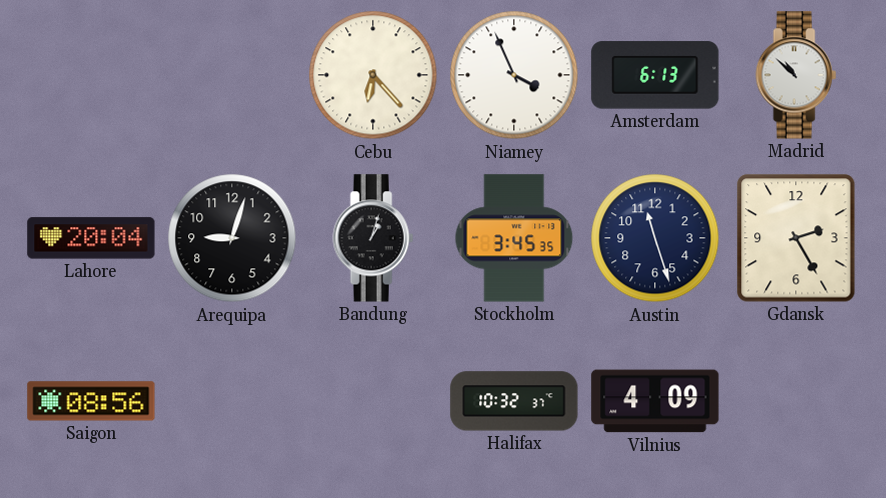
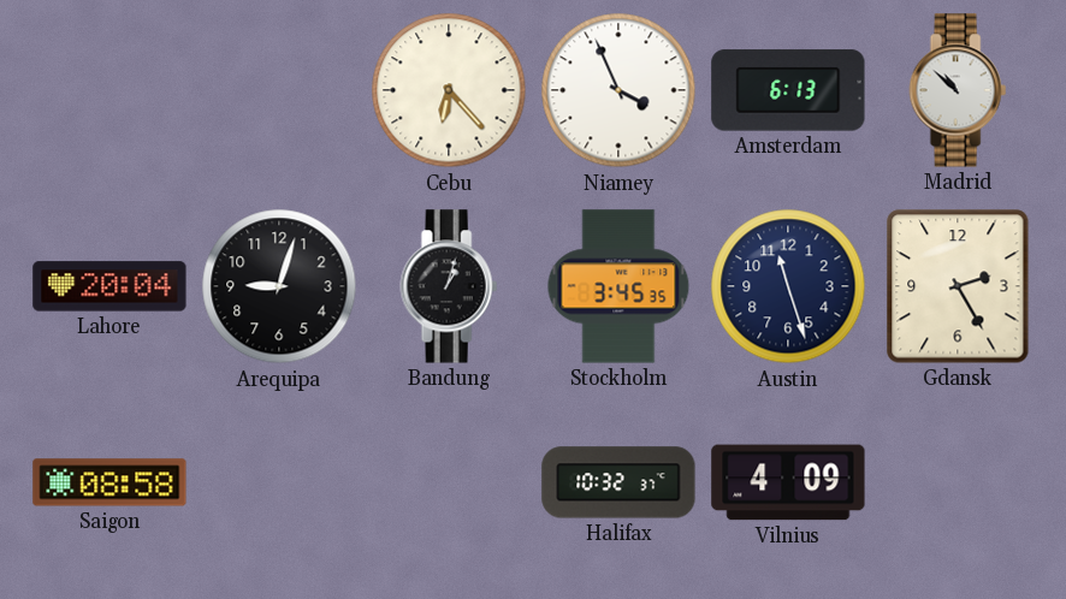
Saigon: 08:56 -> 08:58 (109, 482)
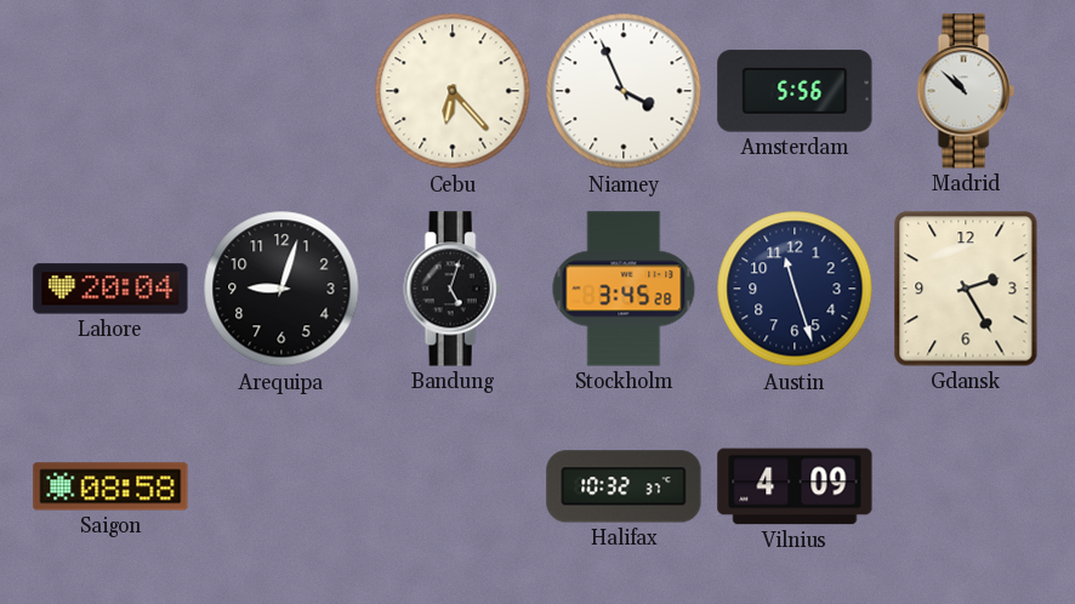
Amsterdam: 6:13 -> 5:56 (795, 91)
Bandung: 1:03 -> 5:03 (453, 289)
Stockholm: 3:45:35 -> 3:45:28 (624, 289)
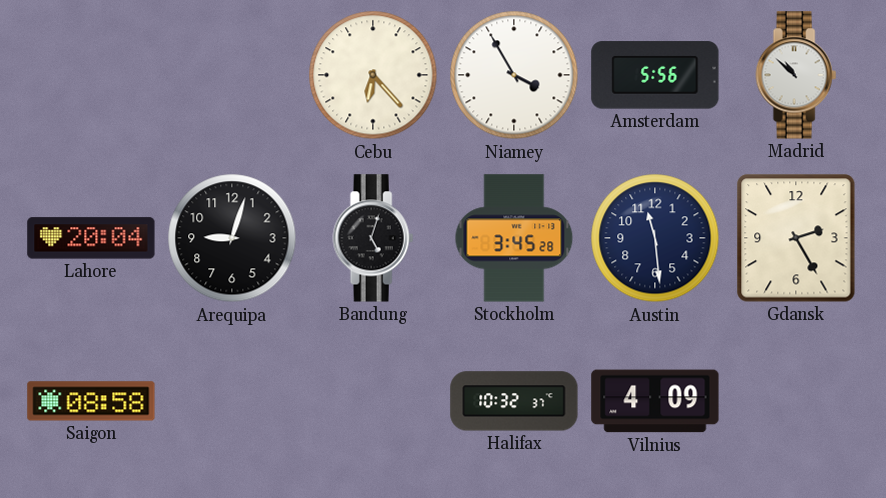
Niamey: 3:56 -> 3:55 (514, 75)
Austin: 11:27 -> 11:29 (655, 238)
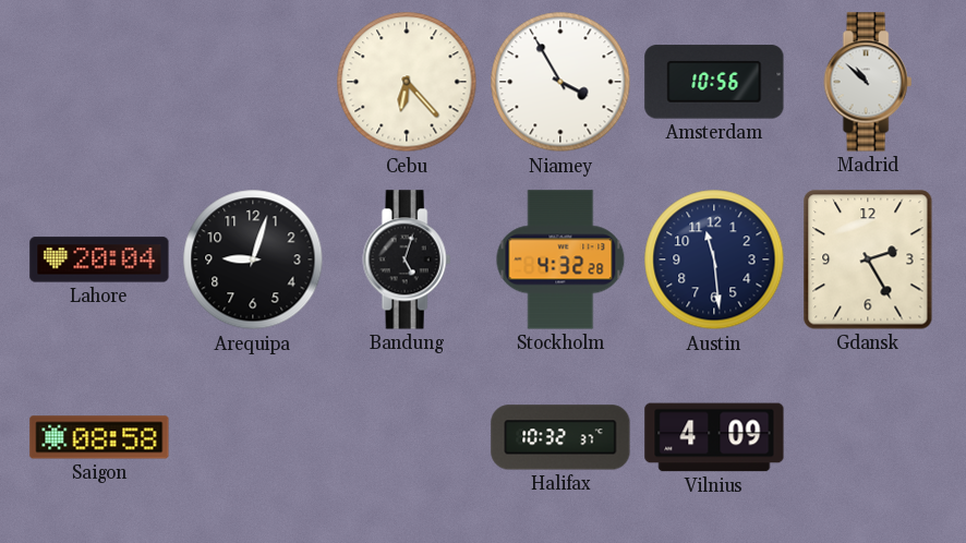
Amsterdam: 5:56 -> 10:56 (714, 82)
Stockholm: 3:45 -> 4:32 (560, 260)
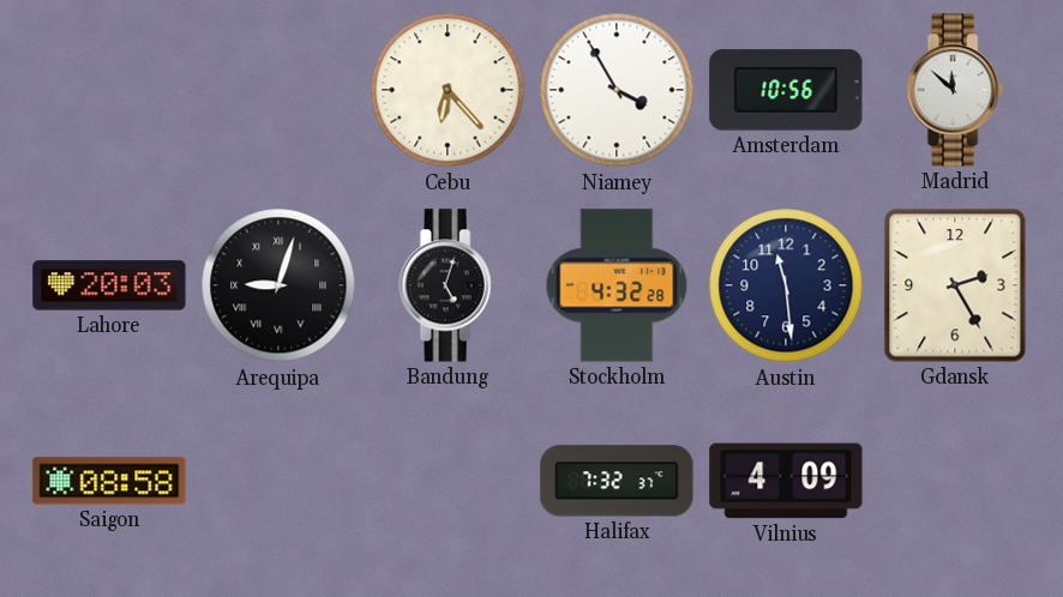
Madrid: 10:52 -> 11:52 (955, 90)
Lahore: 20:04 -> 20:03 (109, 285)
Arequipa numerals: Arabic -> Roman (278, 285)
Halifax: 10:32 -> 7:32 (617, 481)
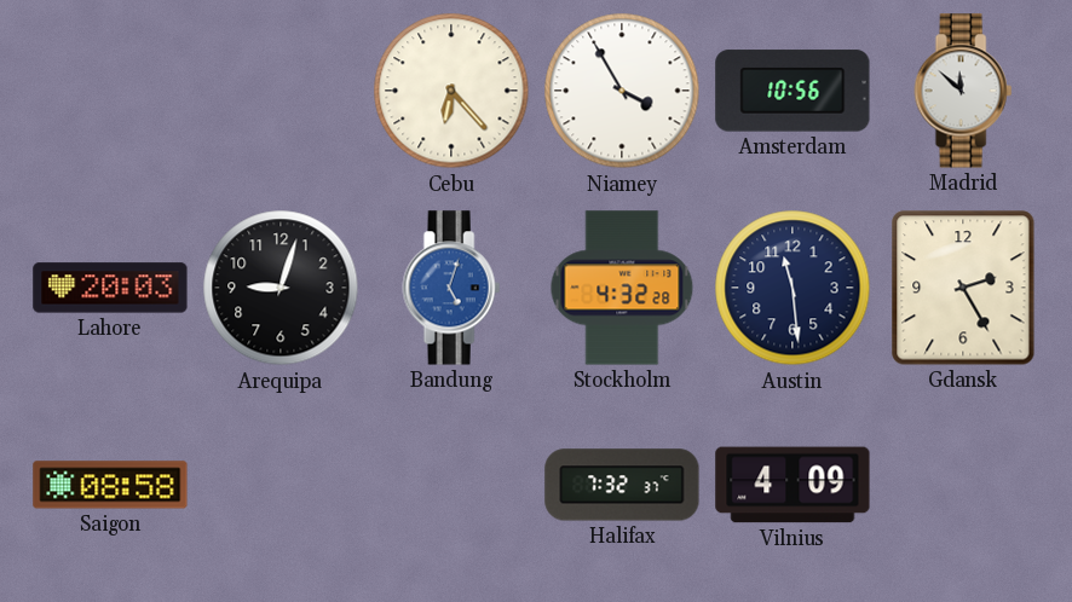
Arequipa numerals: Roman -> Arabic (281, 288)
Bandung dial: black -> blue (451, 288)
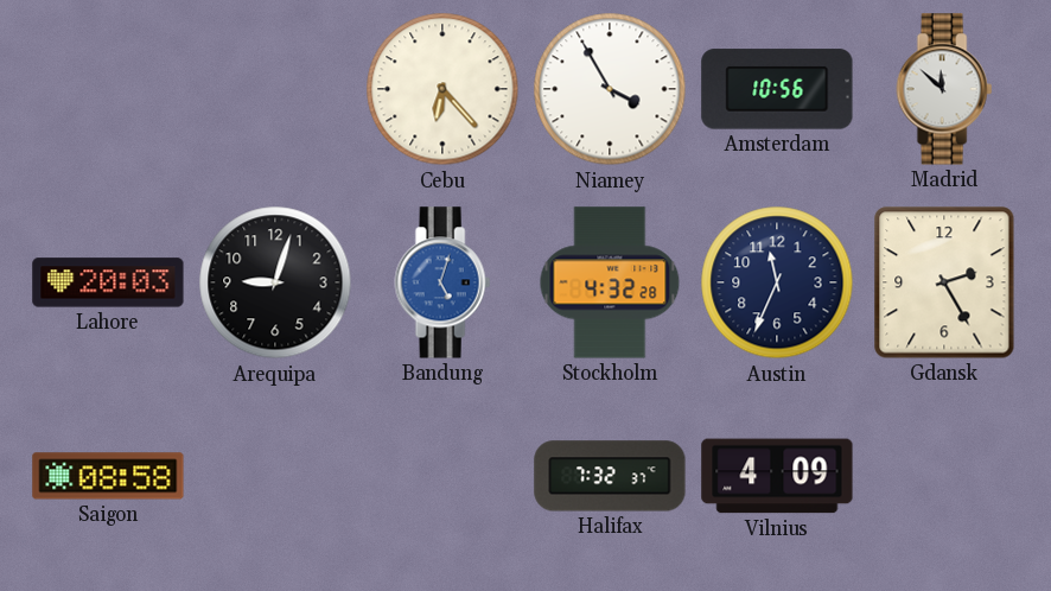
Austin: 11:29 -> 11:34 (777, 282)
